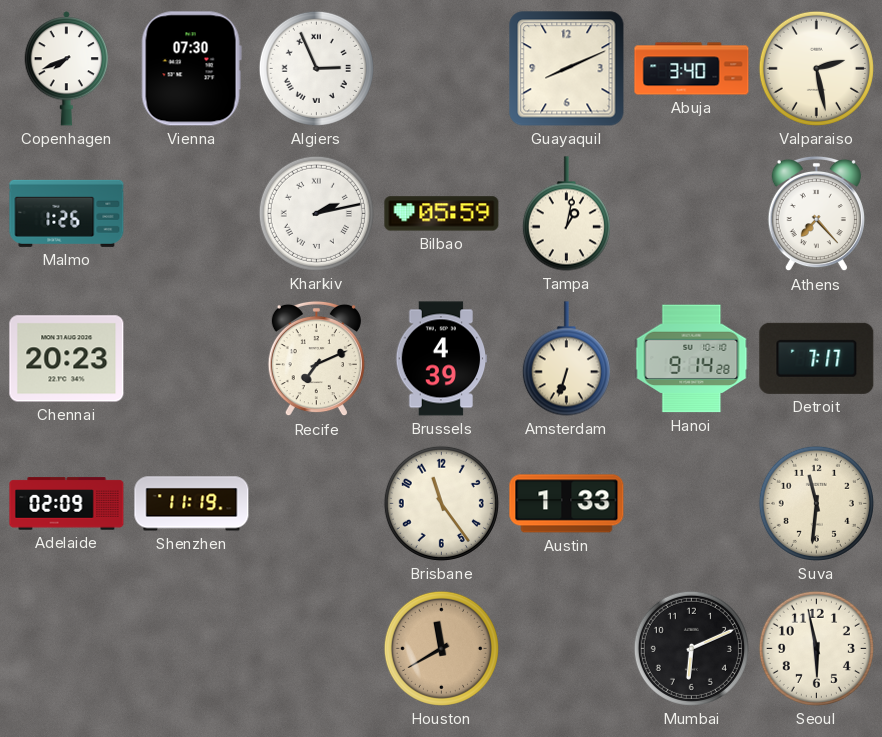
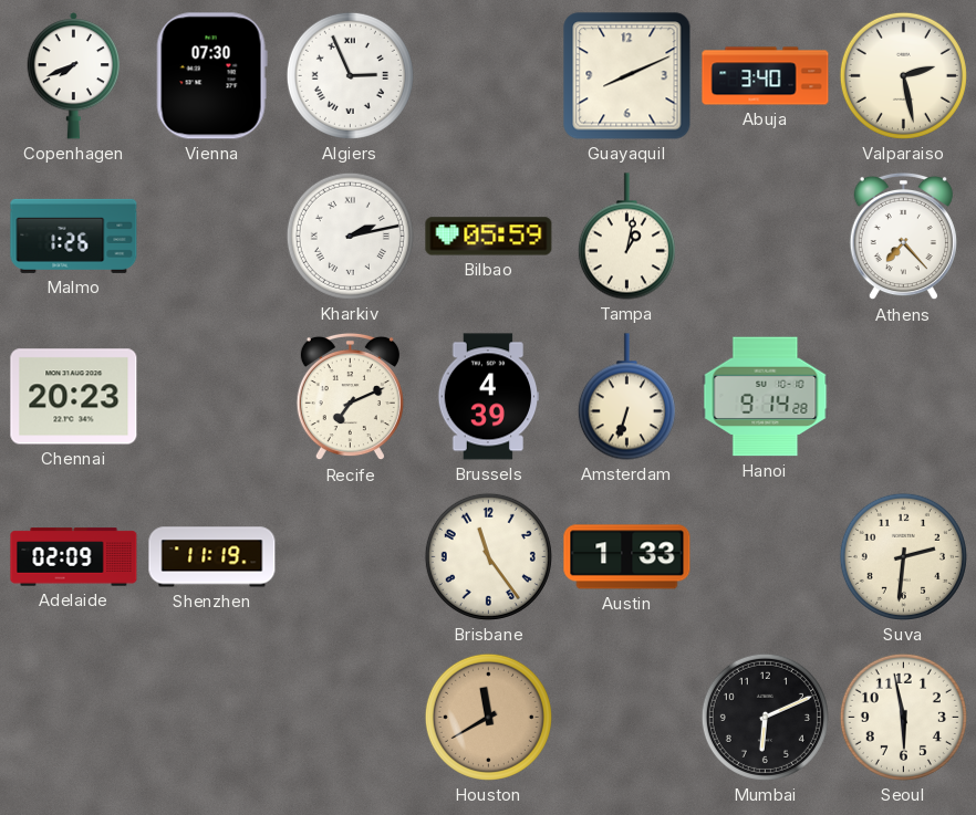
Detroit: 7:17 -> none (817, 358)
Suva: 11:31 -> 2:31 (903, 556)
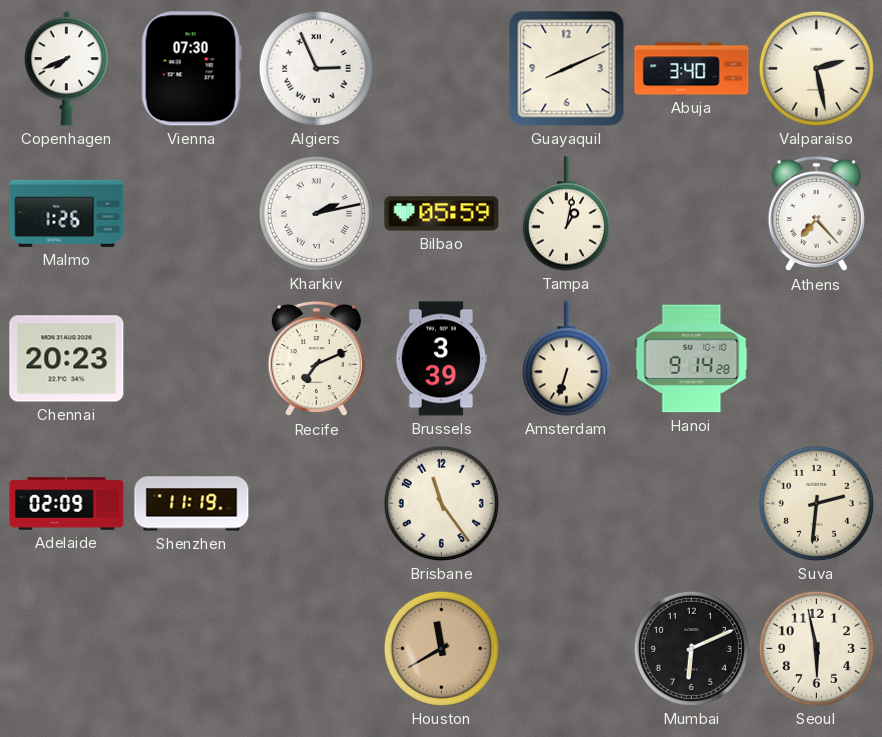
Brussels: 4:39 -> 3:39 (442, 359)
Austin: 1:33 -> none (627, 557)
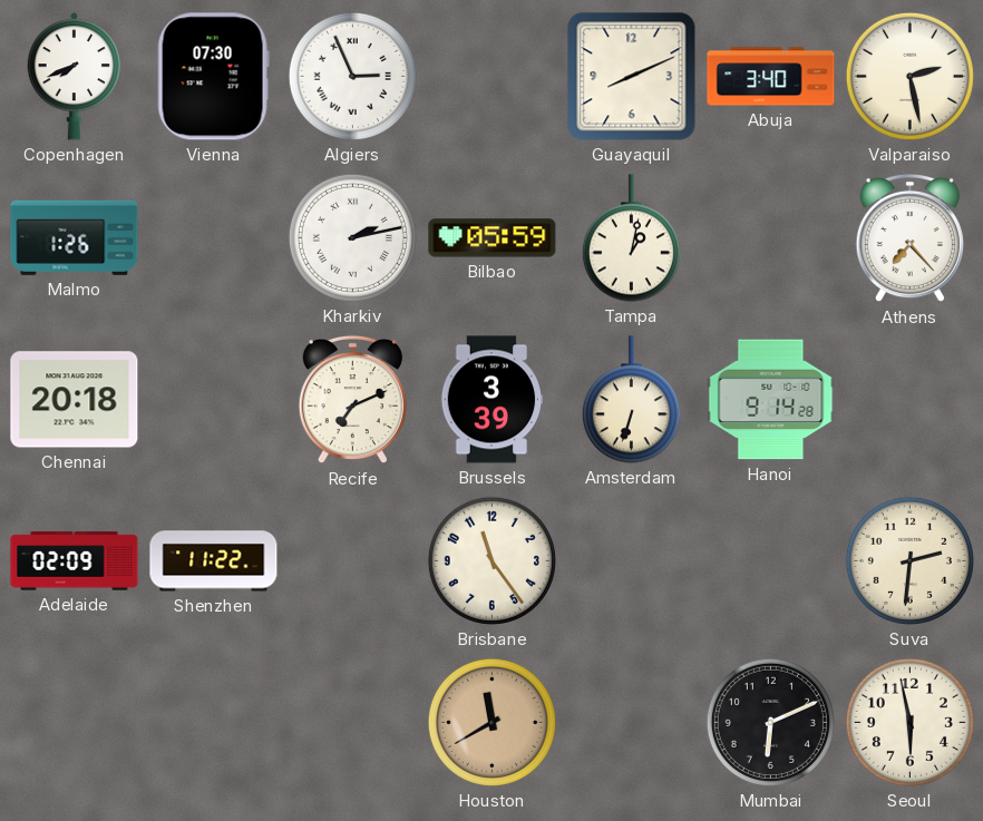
Chennai: 20:23 -> 20:18 (75, 400)
Shenzhen: 11:19 -> 11:22 (214, 561)
